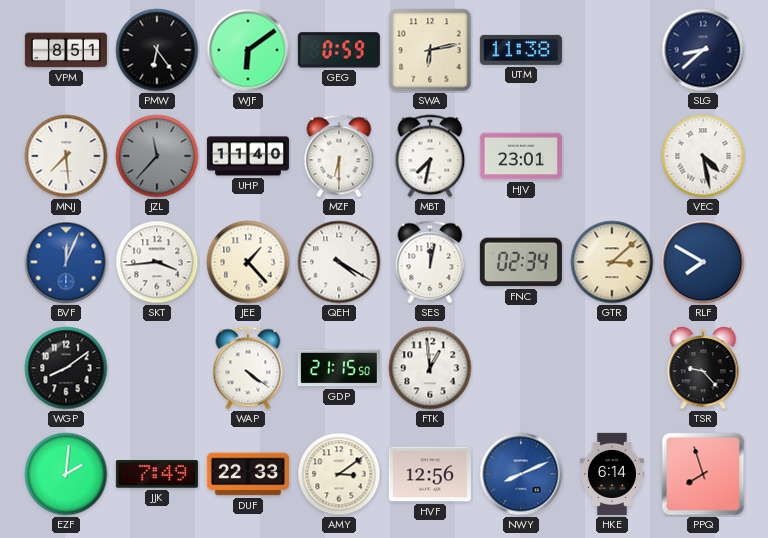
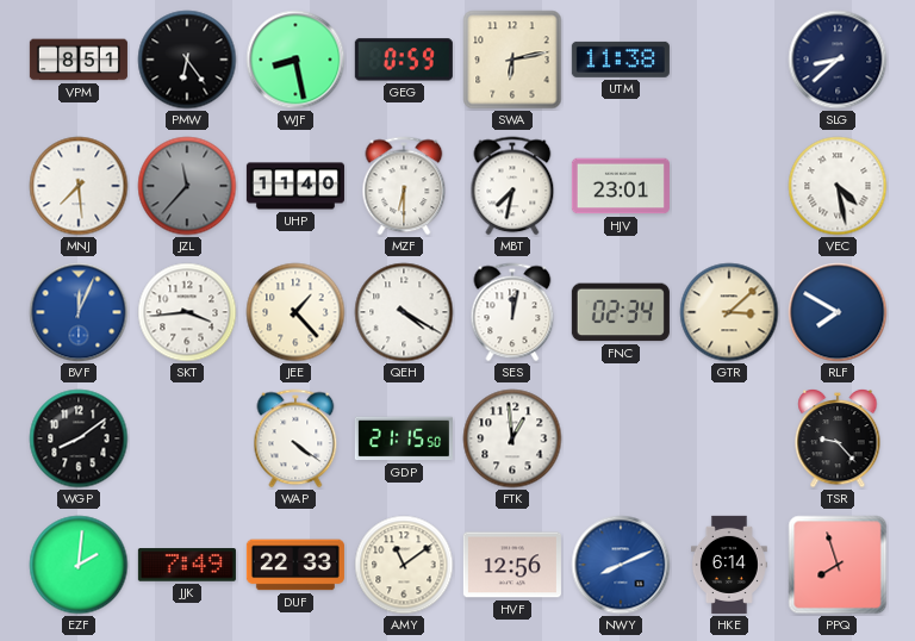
WJF: 6:09 -> 8:28 (295, 60)
AMY: 3:09 -> 11:09 (404, 565)
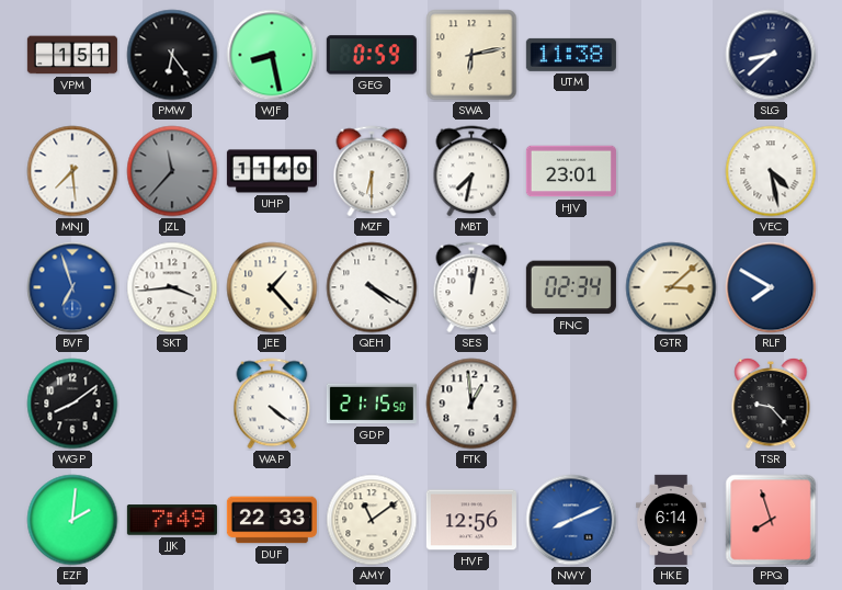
VPM: 8:51 -> 1:51 (72, 55)
BVF: 12:04 -> 6:57 (72, 287)
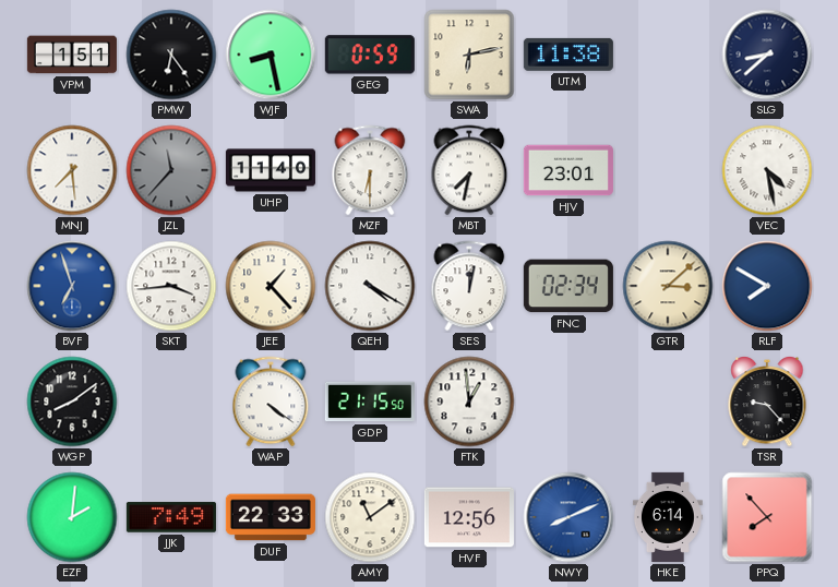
PPQ: 7:57 -> 7:53 (767, 517)
